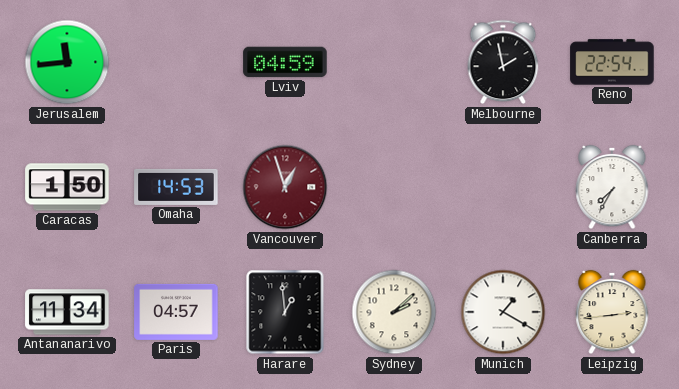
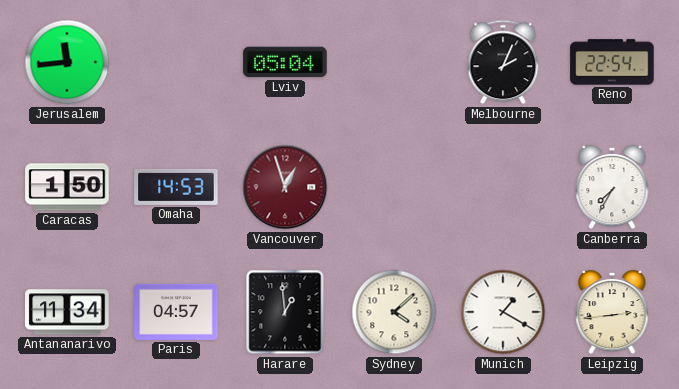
Lviv: 04:59 -> 05:04 (285, 62)
Melbourne: 1:58 -> 2:04 (503, 62)
Sydney: 2:08 -> 4:08 (394, 312)
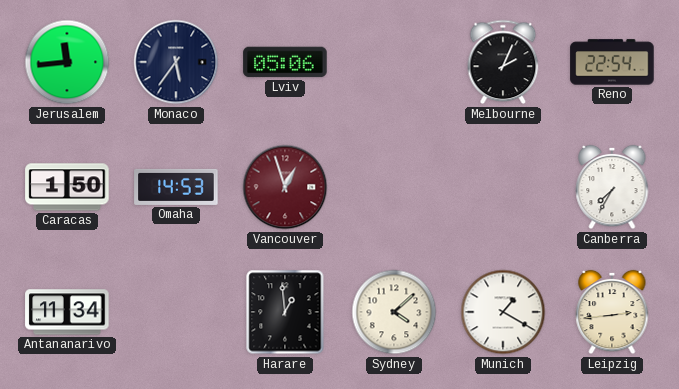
Monaco: none -> 5:36 (176, 62)
Lviv: 05:04 -> 05:06 (285, 62)
Paris: 04:57 -> none (176, 312)
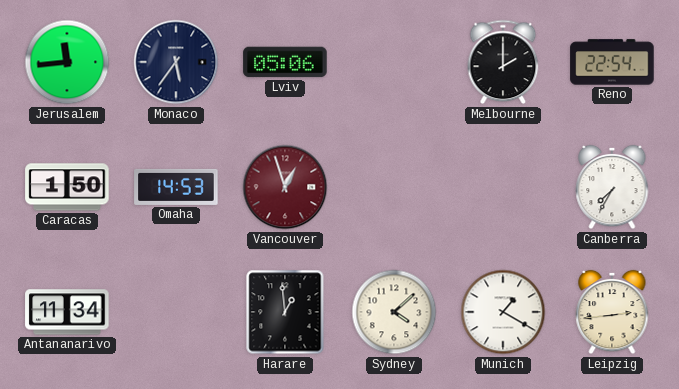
Melbourne: 2:04 -> 2:00 (503, 62)
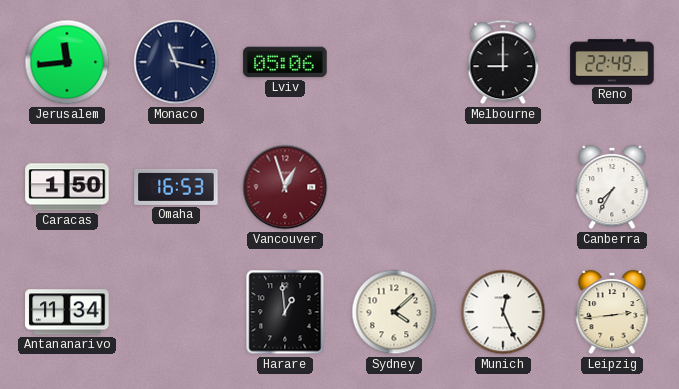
Monaco: 5:36 -> 11:17 (176, 62)
Melbourne: 2:00 -> 9:00 (503, 62)
Reno: 22:54 -> 22:49 (612, 62)
Omaha: 14:53 -> 16:53 (176, 187)
Munich: 1:20 -> 12:26 (503, 312)
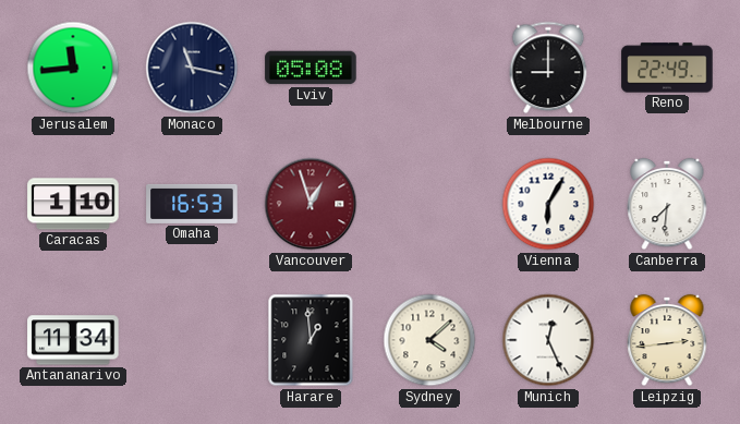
Lviv: 05:06 -> 05:08 (311, 68)
Caracas: 1:50 -> 1:10 (73, 204)
Vienna: none -> 6:05 (548, 204)
Canberra: 7:35 -> 7:31 (667, 204)
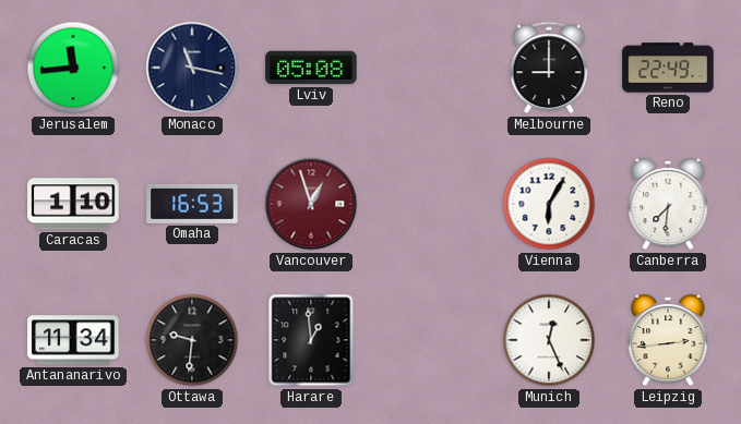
Ottawa: none -> 9:31 (192, 340)
Sydney: 4:08 -> none (429, 340)
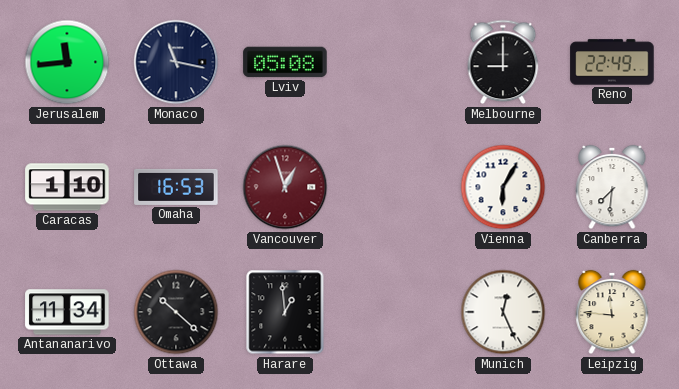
Ottawa: 9:31 -> 10:22 (176, 312)
Leipzig: 2:44 -> 11:46 (612, 312)
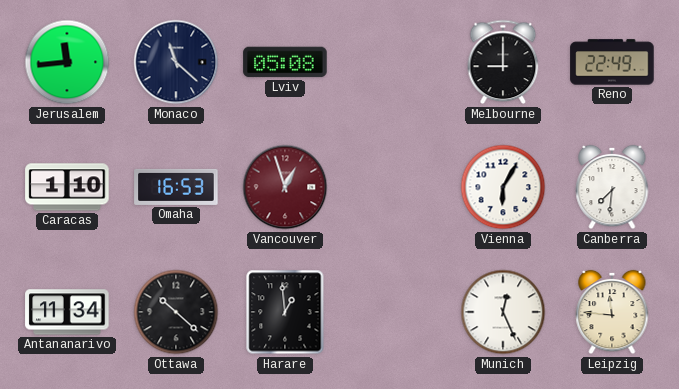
Monaco: 11:17 -> 11:22 (176, 62)
